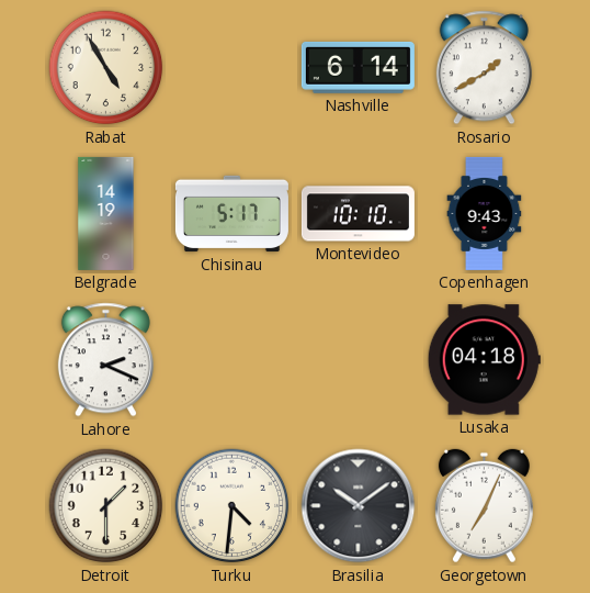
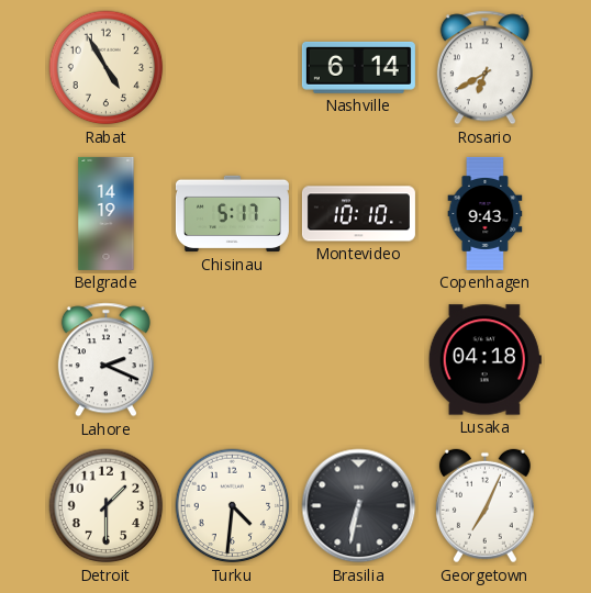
Rosario: 1:40 -> 6:40 (484, 68)
Brasilia: 10:09 -> 6:32 (359, 506)
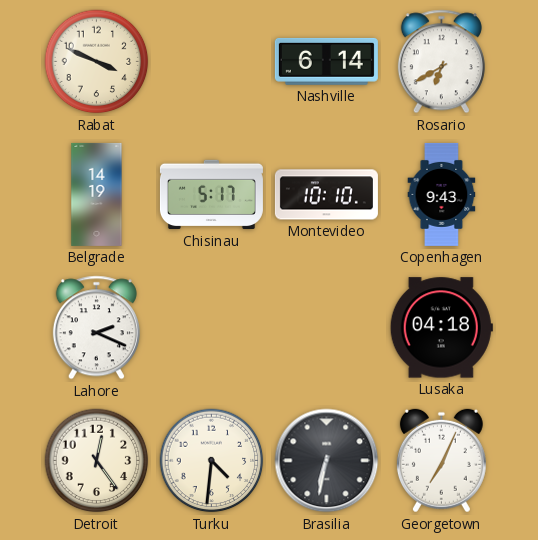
Rabat: 4:55 -> 3:49 (97, 62)
Detroit: 1:30 -> 12:24 (97, 461)
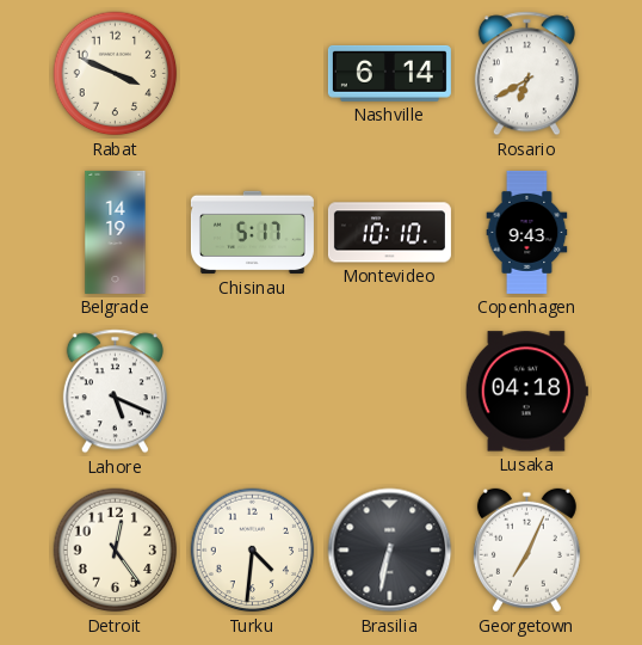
Lahore: 2:19 -> 5:19 (115, 392)
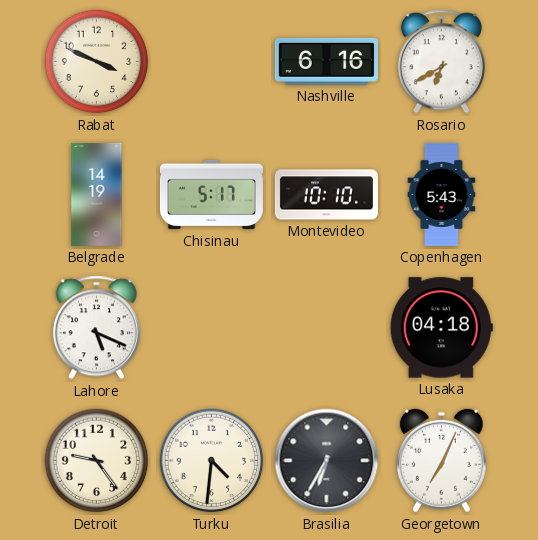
Nashville: 6:14 -> 6:16 (326, 61)
Copenhagen: 9:43 -> 5:43 (442, 194)
Detroit: 12:24 -> 9:24 (97, 461)
Brasilia: 6:32 -> 6:35 (327, 461)
